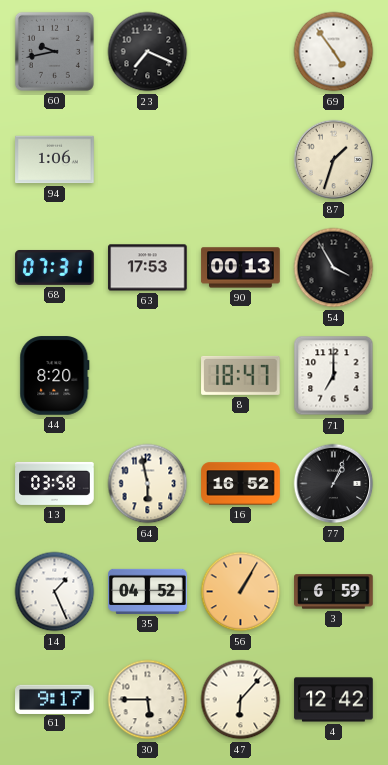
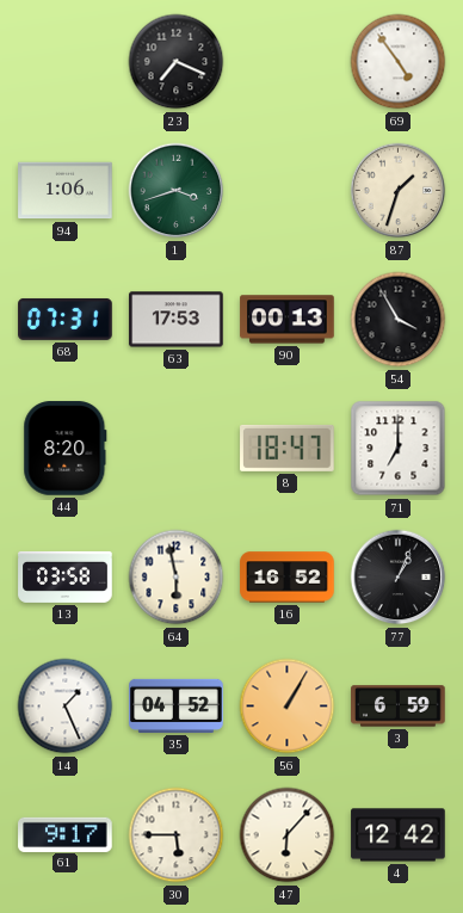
60: 9:43 -> none (54, 51)
1: none -> 3:42 (177, 191)
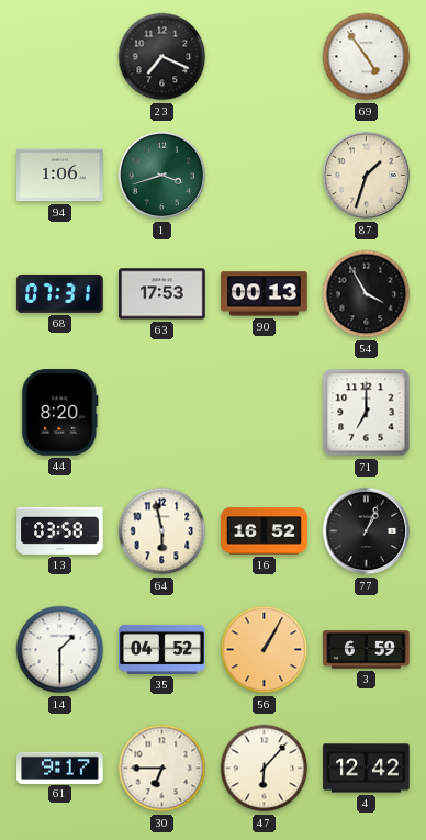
8: 18:47 -> none (288, 448)
14: 1:26 -> 1:30 (60, 650)
30: 5:45 -> 6:45 (162, 769)
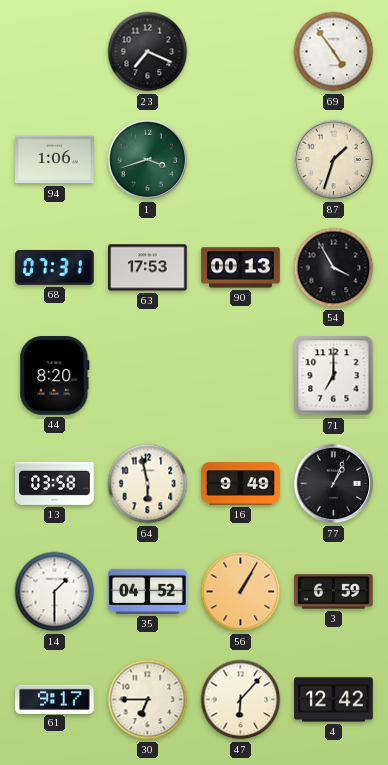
16: 16:52 -> 9:49 (241, 484)
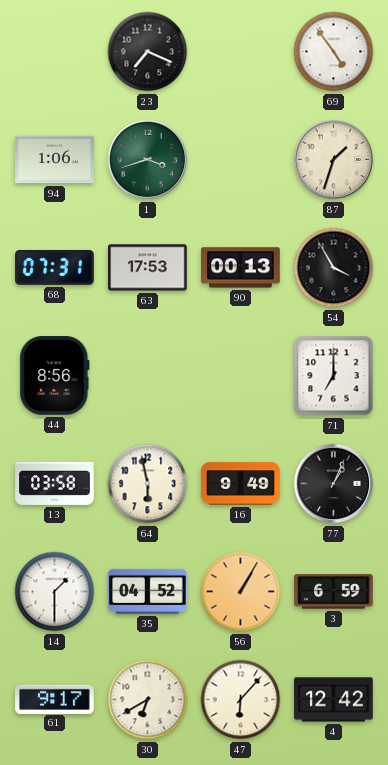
44: 8:20 -> 8:56 (55, 376)
30: 6:45 -> 6:40 (148, 700)
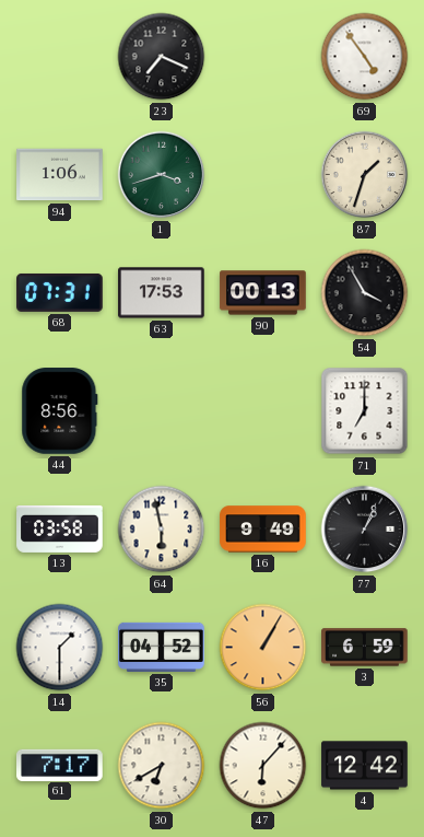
61: 9:17 -> 7:17 (60, 765)
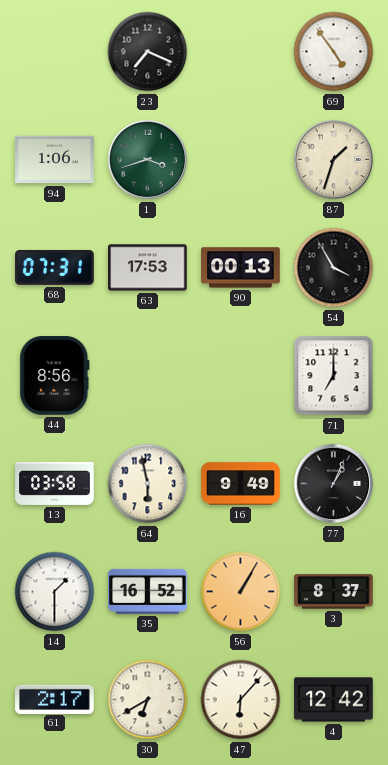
35: 04:52 -> 16:52 (148, 591)
3: 6:59 -> 8:37 (334, 592)
61: 7:17 -> 2:17 (55, 699)
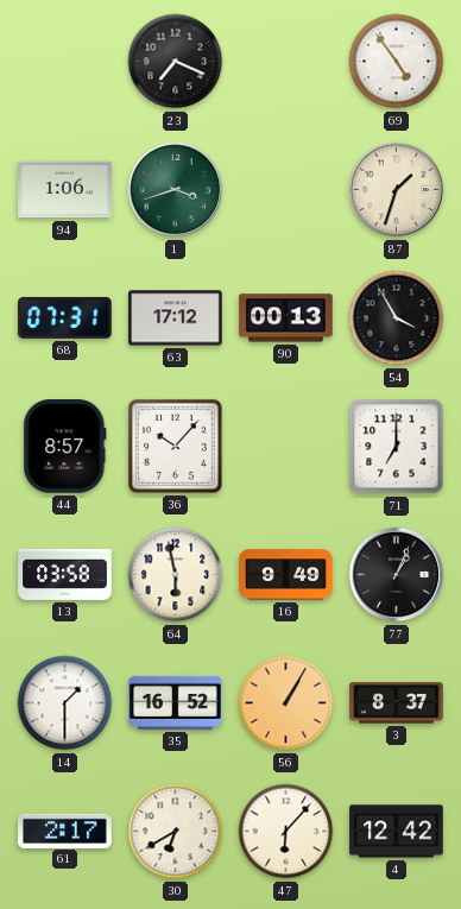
63: 17:53 -> 17:12 (176, 318)
44: 8:56 -> 8:57 (65, 447)
36: none -> 10:07 (175, 446)
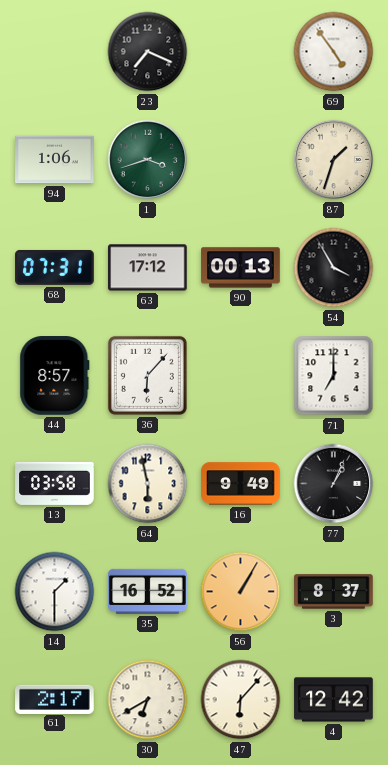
36: 10:07 -> 6:07 (147, 375)
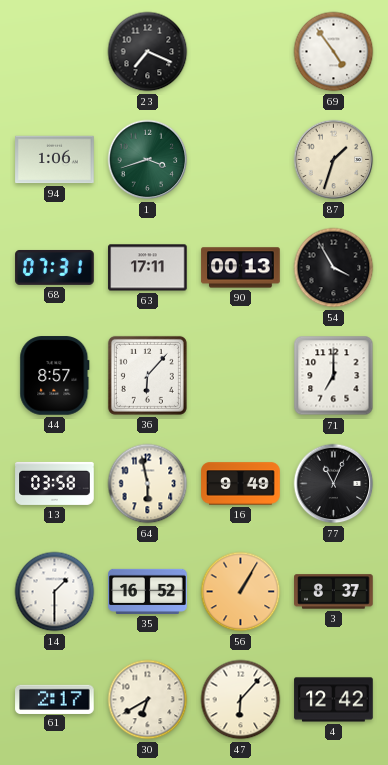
63: 17:12 -> 17:11 (148, 268)
77: 1:04 -> 11:04 (334, 484)
